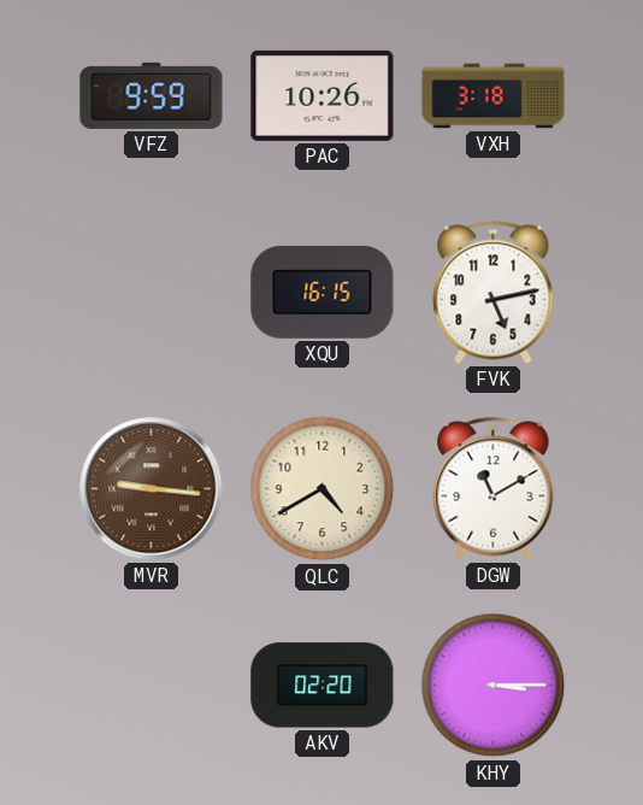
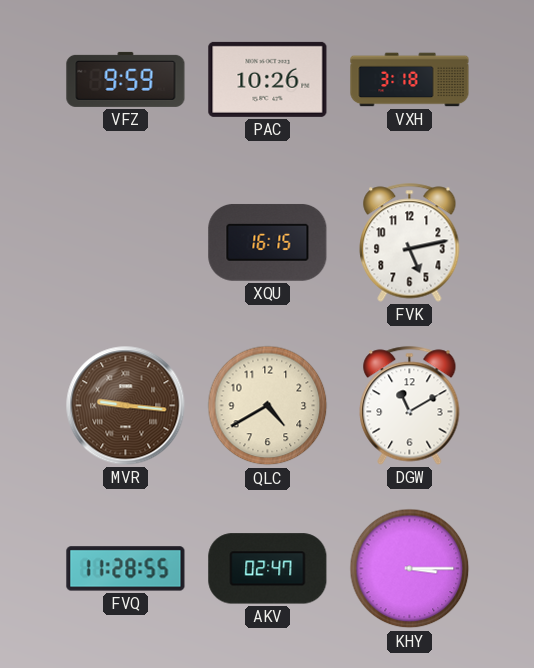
FVQ: none -> 11:28 (126, 569)
AKV: 02:20 -> 02:47 (268, 569)
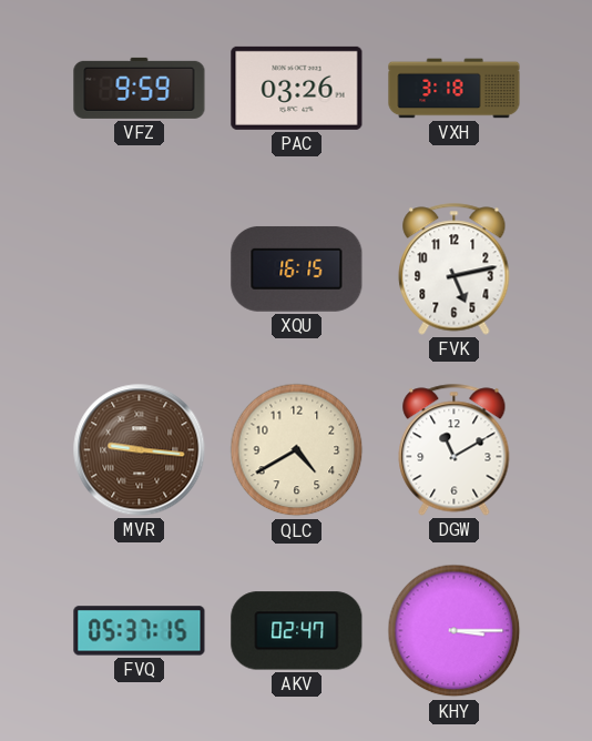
PAC: 10:26 -> 03:26 (297, 88)
FVQ: 11:28 -> 05:37 (140, 631)
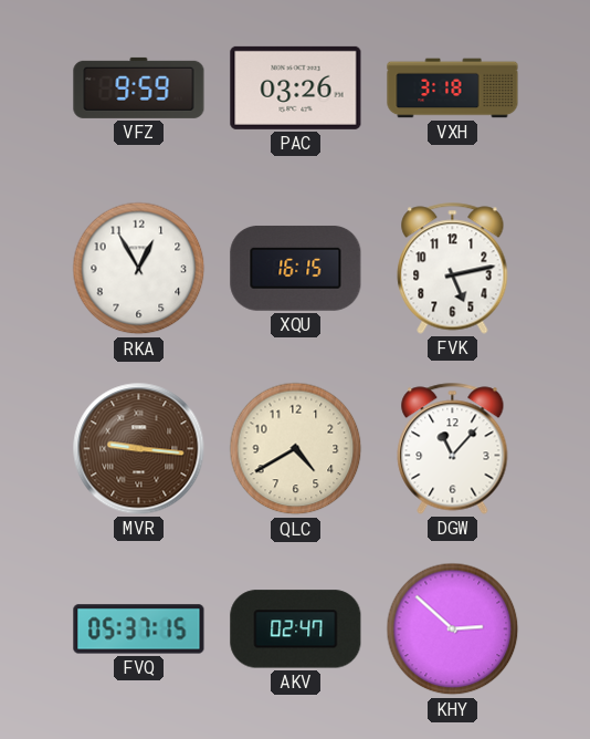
RKA: none -> 12:55 (139, 269)
DGW: 11:10 -> 11:07 (453, 449)
KHY: 3:15 -> 2:52 (453, 629)
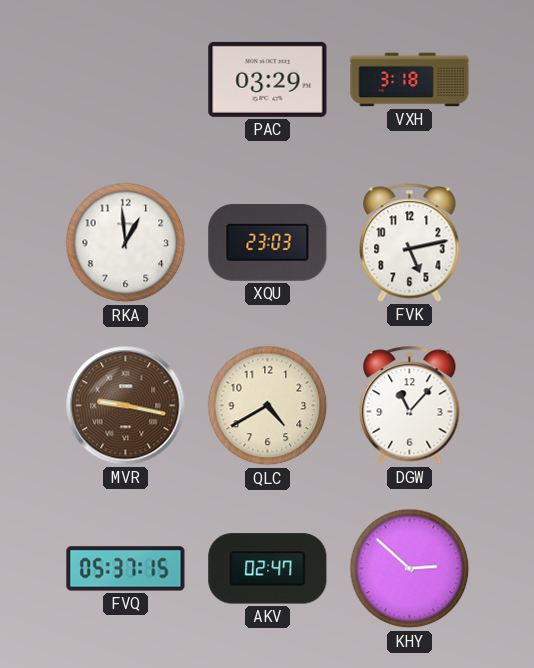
VFZ: 9:59 -> none (139, 87)
PAC: 03:26 -> 03:29 (268, 79)
RKA: 12:55 -> 12:59 (126, 243)
XQU: 16:15 -> 23:03 (268, 242)
MVR: 9:16 -> 9:17 (126, 406)
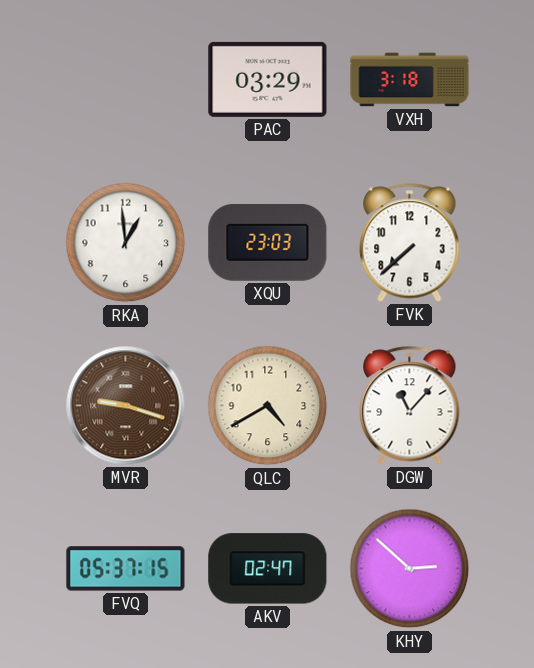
FVK: 5:13 -> 7:38 (410, 243)
MVR: 9:17 -> 9:18 (126, 406)
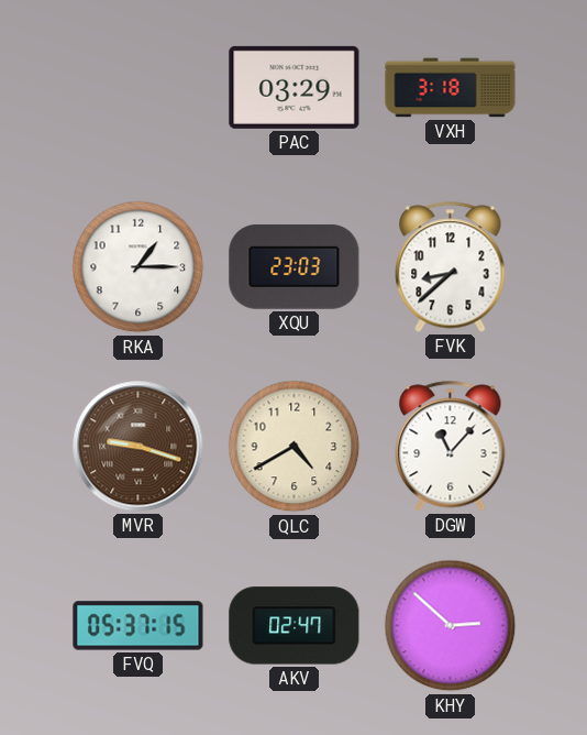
RKA: 12:59 -> 1:15 (139, 267)
FVK: 7:38 -> 8:38 (451, 267)
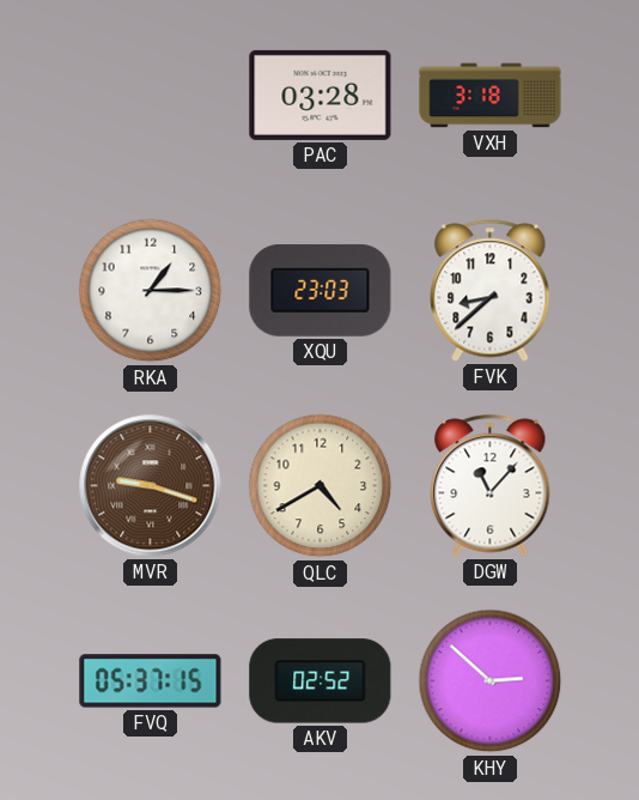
PAC: 03:29 -> 03:28 (321, 95)
AKV: 02:47 -> 02:52 (321, 681)
